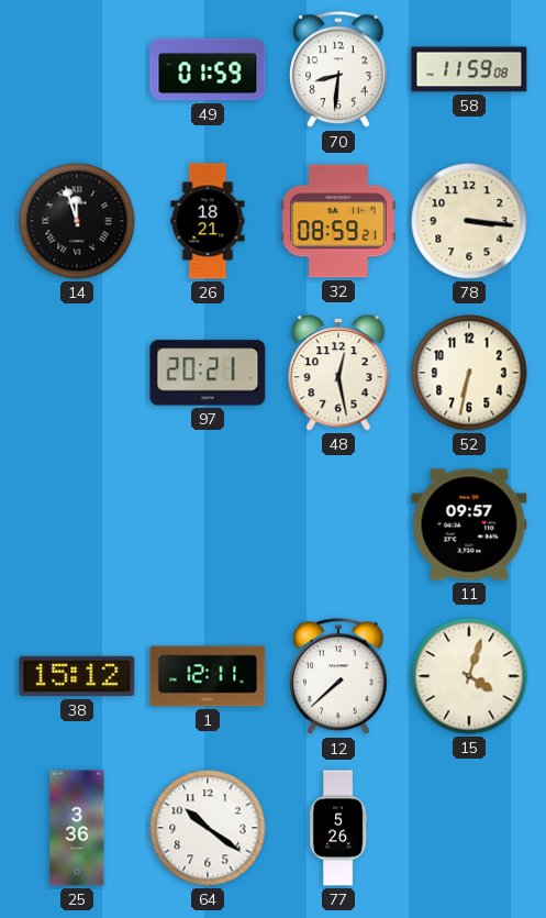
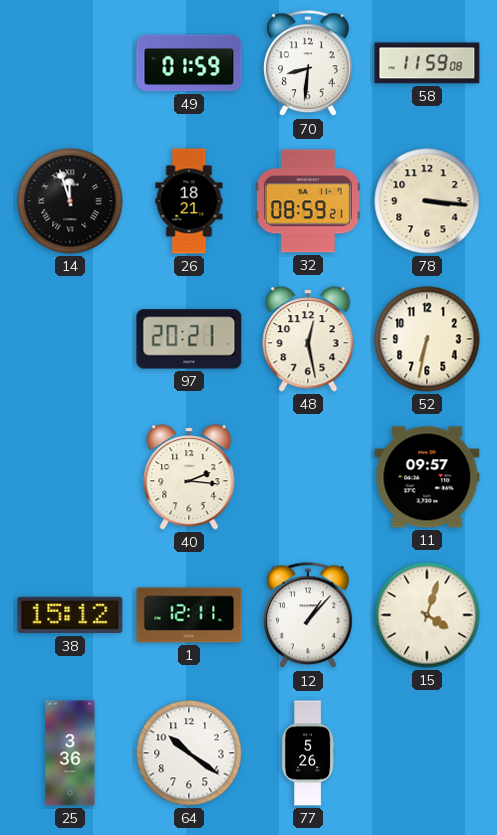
40: none -> 2:16 (189, 477)
12: 7:38 -> 1:07 (308, 616)
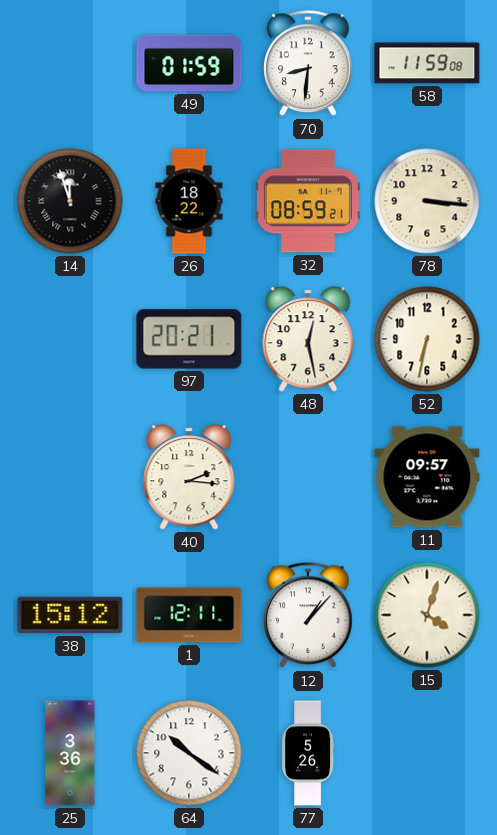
26: 18:21 -> 18:22 (189, 201)
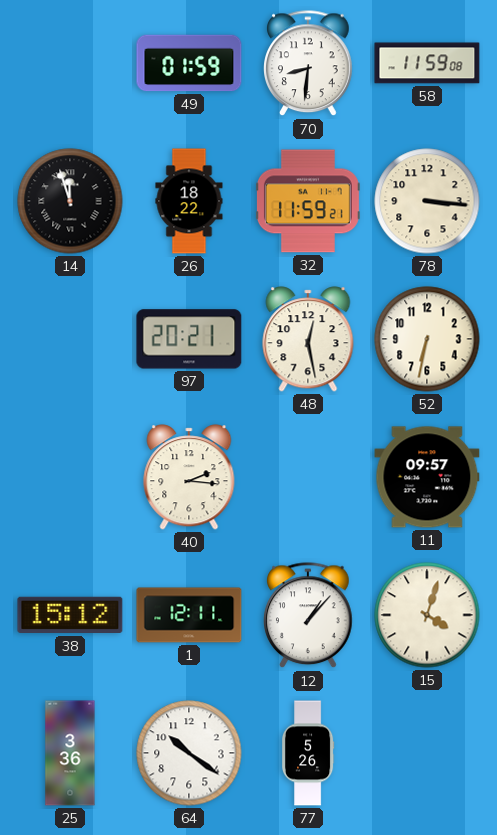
32: 08:59 -> 11:59 (308, 201)
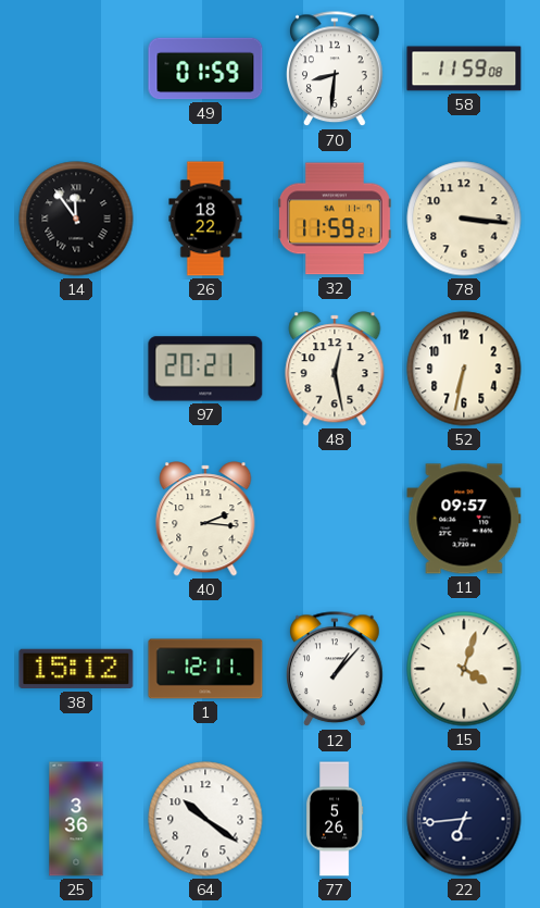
14: 11:57 -> 11:54 (76, 219)
22: none -> 6:44 (464, 819)
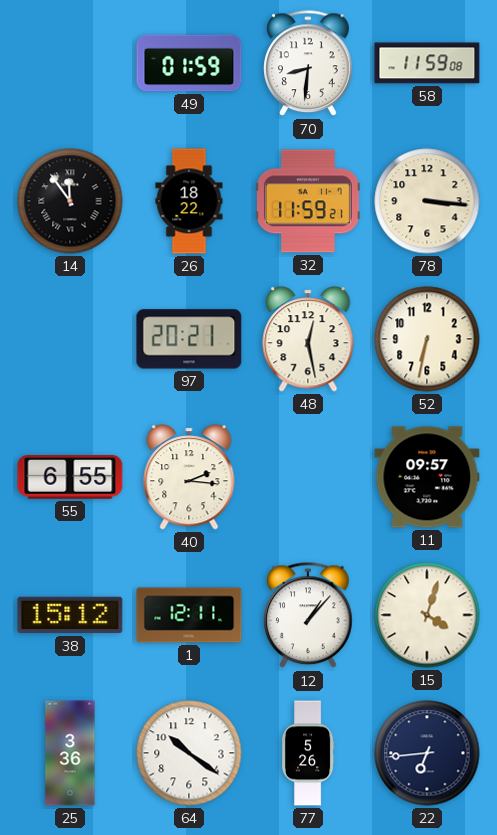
55: none -> 6:55 (70, 478)
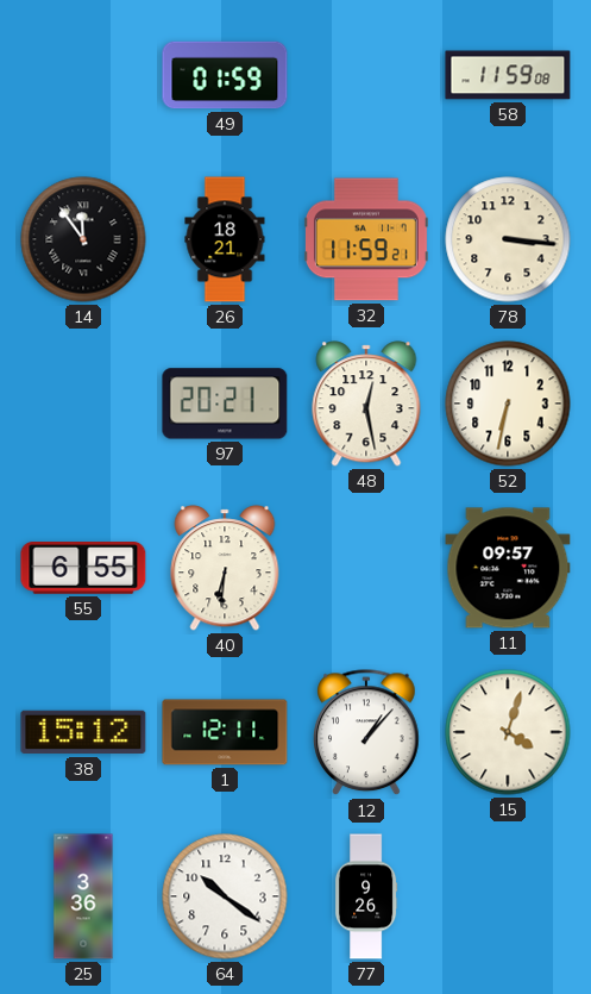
70: 8:31 -> none (308, 64)
26: 18:22 -> 18:21 (225, 239)
40: 2:16 -> 6:31 (225, 568)
77: 5:26 -> 9:26 (366, 896)
22: 6:44 -> none (427, 753)
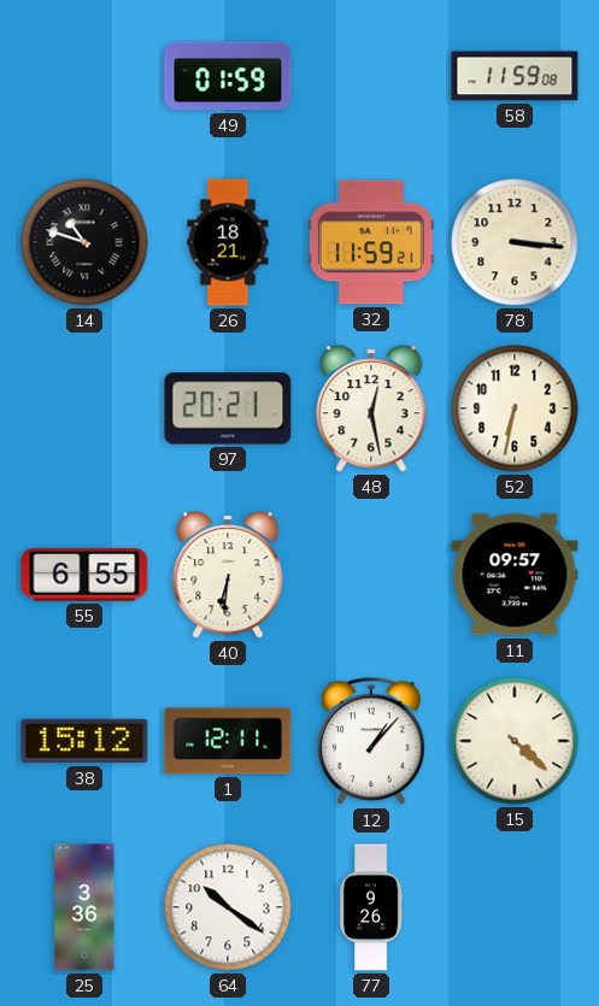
14: 11:54 -> 10:48 (84, 242)
15: 4:03 -> 4:22 (515, 741)
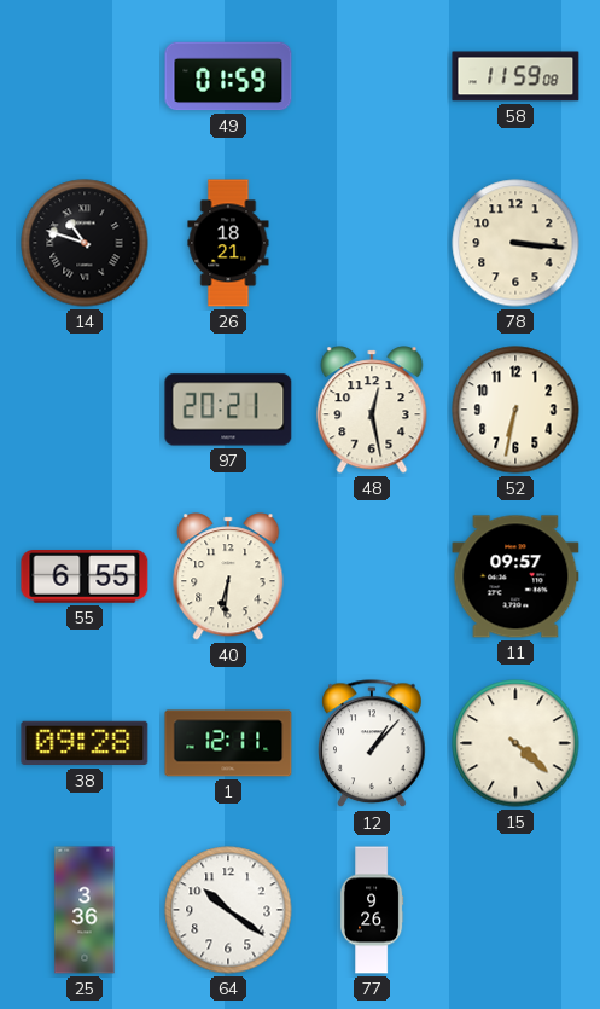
32: 11:59 -> none (371, 242)
38: 15:12 -> 09:28 (85, 743)
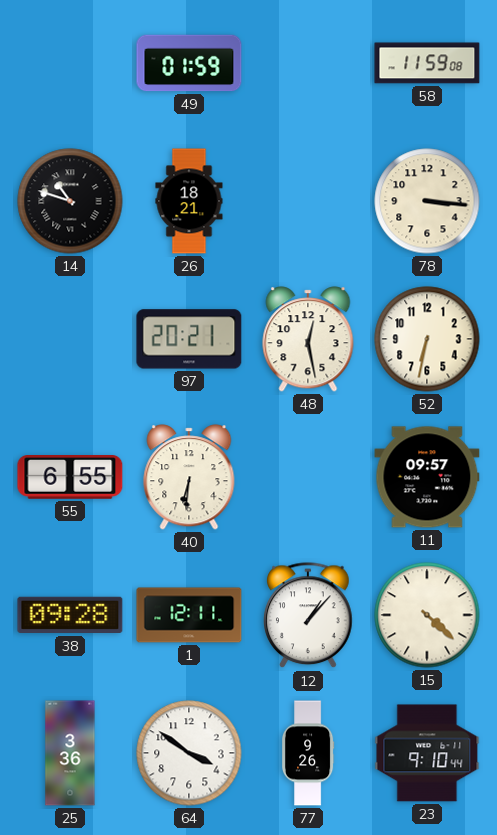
64: 10:21 -> 3:51 (189, 753)
23: none -> 9:10 (427, 753)
